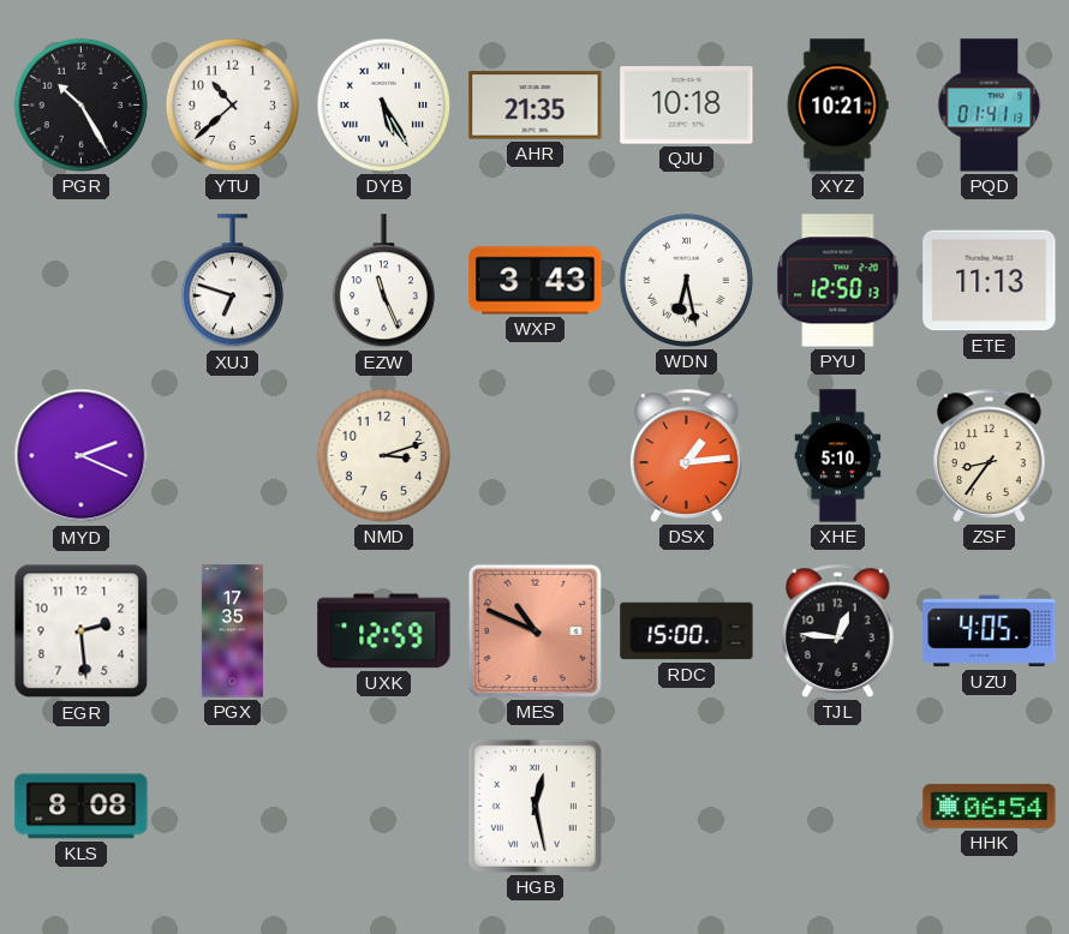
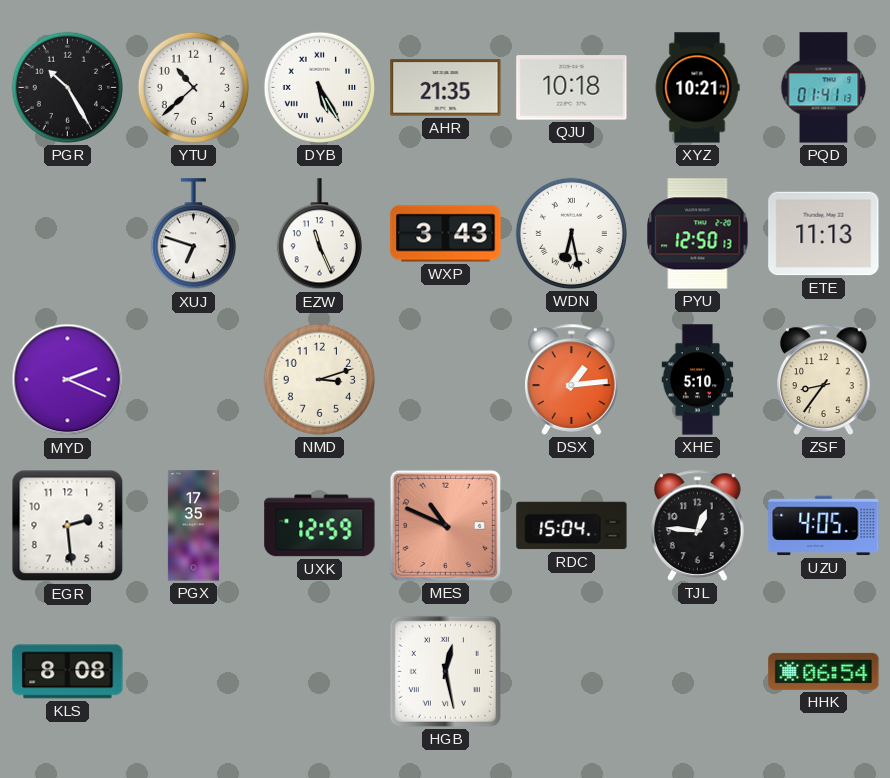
RDC: 15:00 -> 15:04 (572, 526)
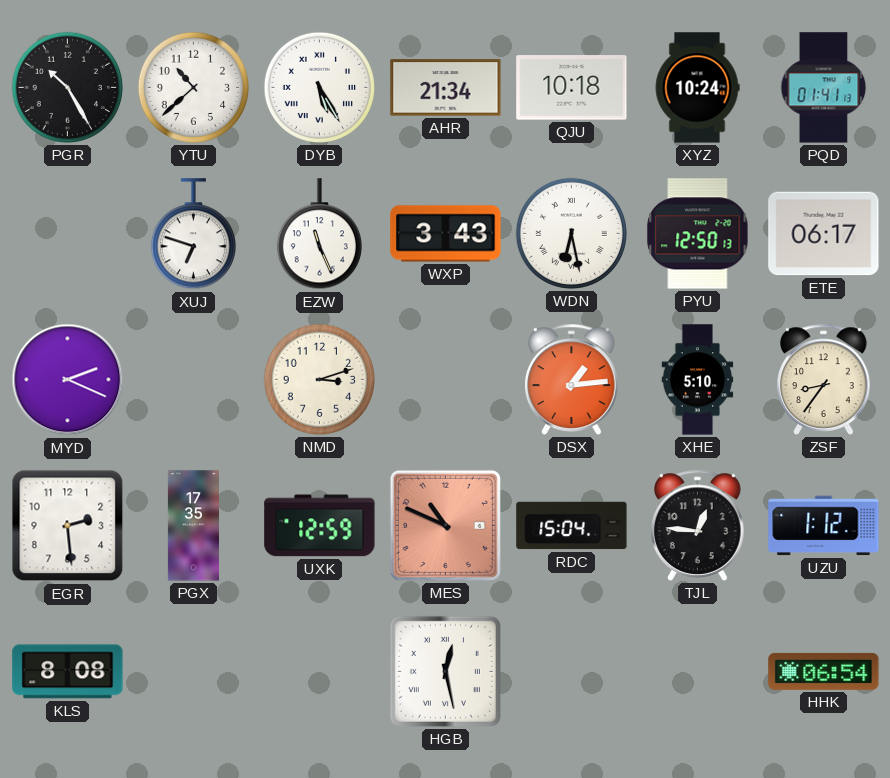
AHR: 21:35 -> 21:34 (446, 88)
XYZ: 10:21 -> 10:24 (697, 88)
ETE: 11:13 -> 06:17 (824, 234)
UZU: 4:05 -> 1:12 (824, 526)
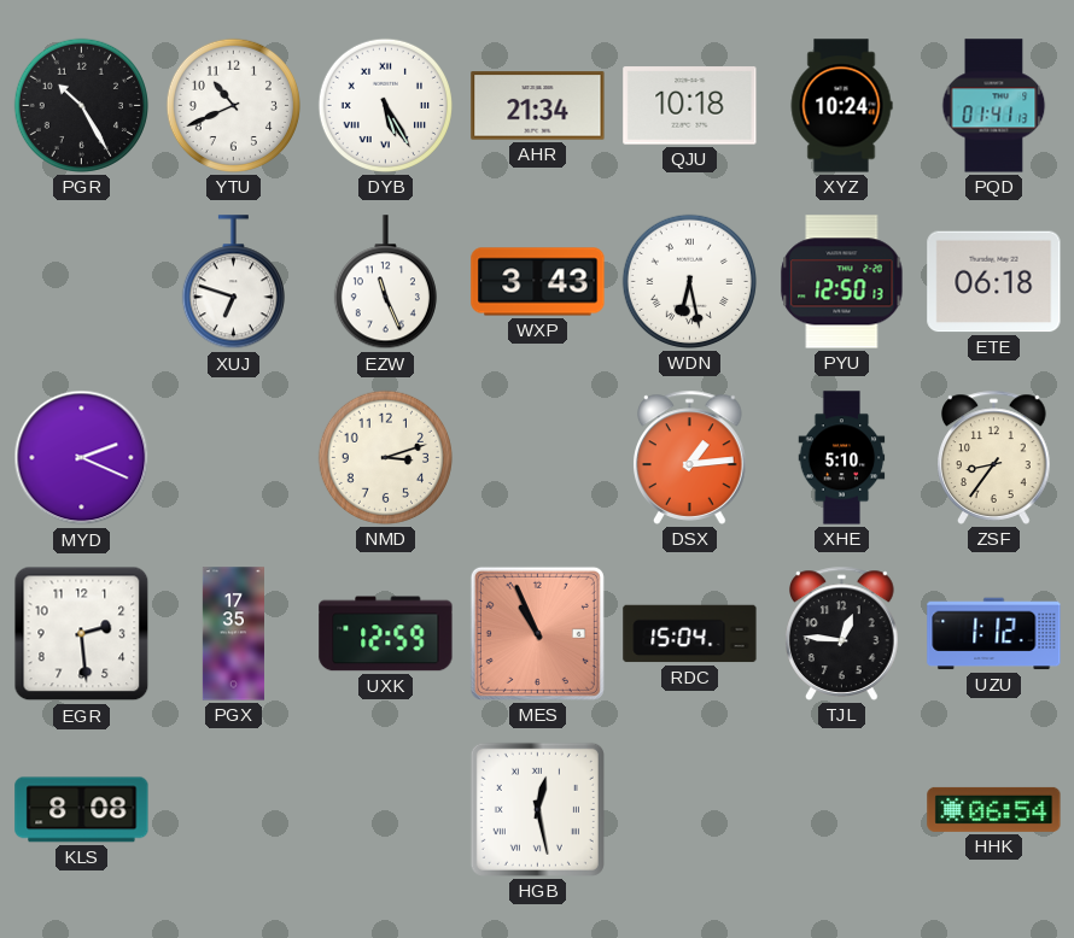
YTU: 10:38 -> 10:41 (233, 105)
ETE: 06:17 -> 06:18 (994, 282)
MES: 10:49 -> 10:56 (537, 633)
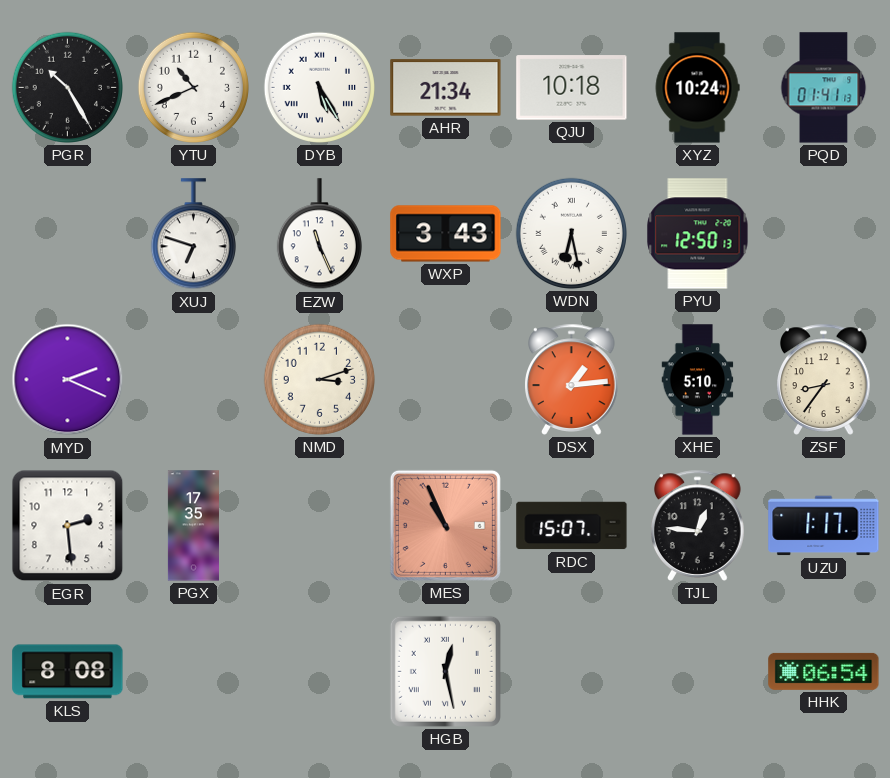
ETE: 06:18 -> none (994, 282)
UXK: 12:59 -> none (386, 634)
RDC: 15:04 -> 15:07 (572, 526)
UZU: 1:12 -> 1:17 (824, 526)
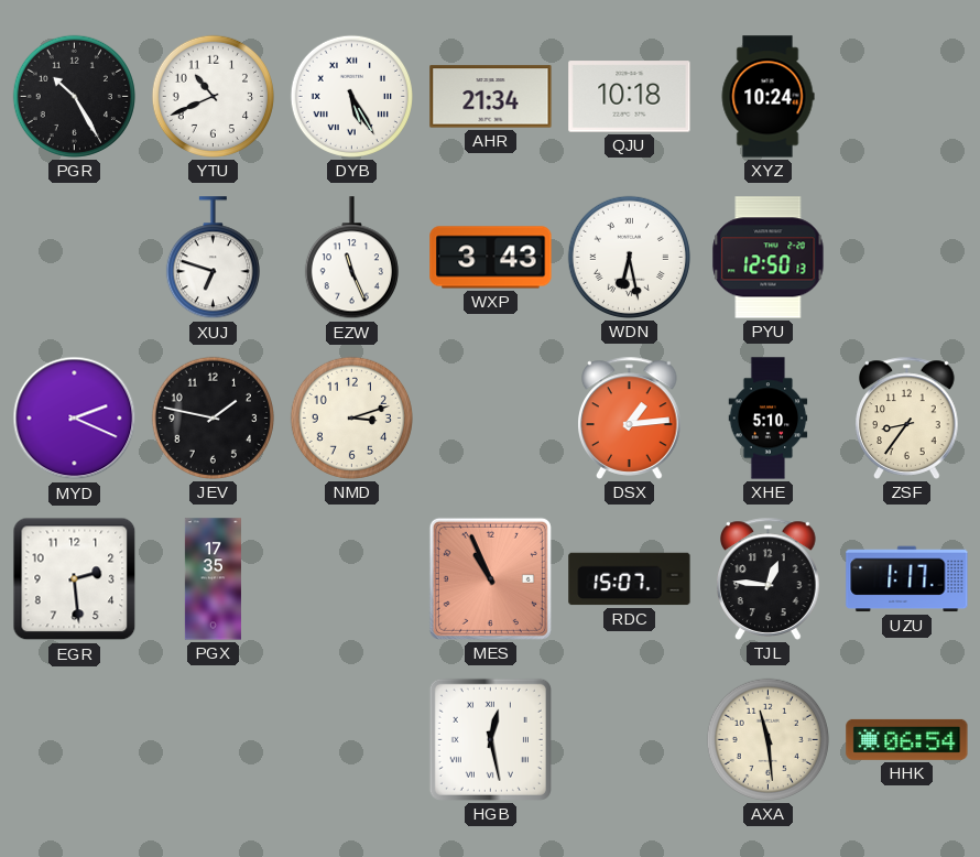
PQD: 01:41 -> none (824, 88)
JEV: none -> 1:47 (213, 417)
KLS: 8:08 -> none (68, 672)
AXA: none -> 11:29 (767, 739)
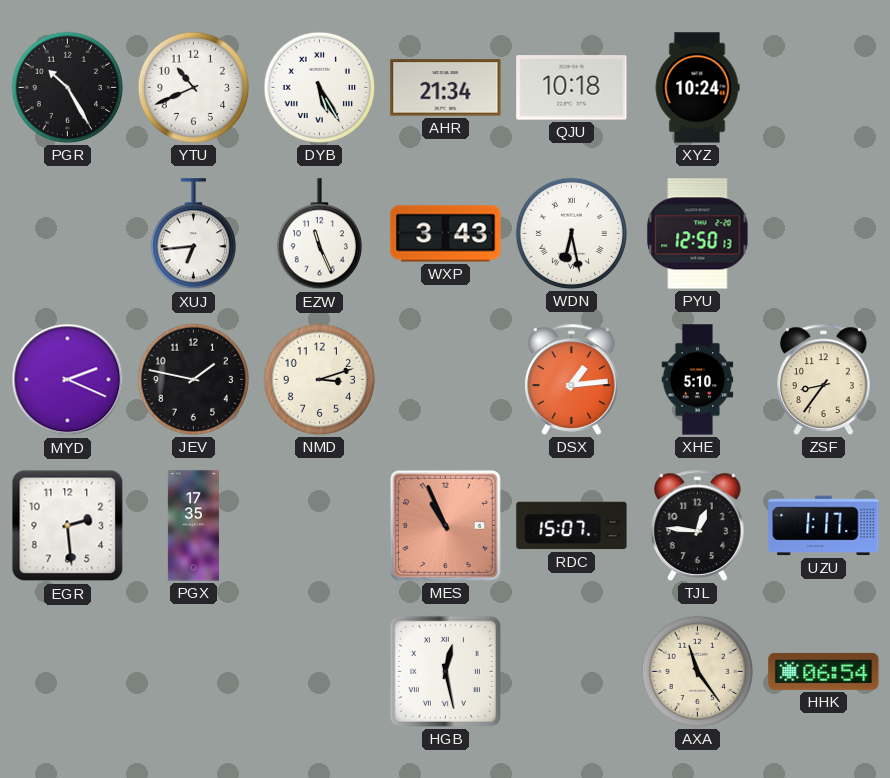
XUJ: 6:48 -> 6:44 (193, 234)
AXA: 11:29 -> 11:24 (697, 671)
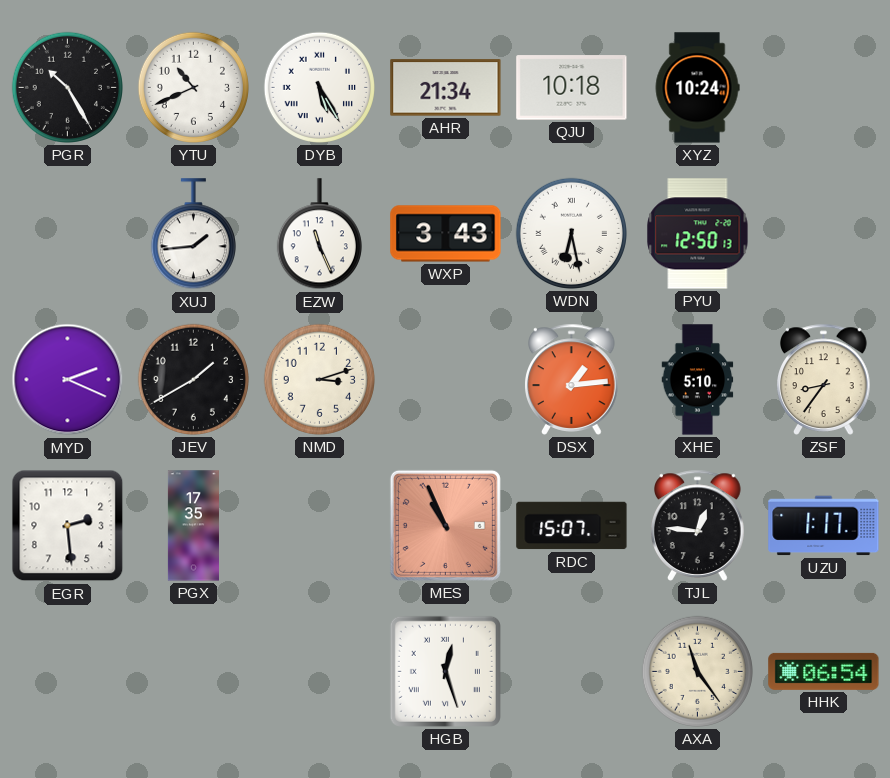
XUJ: 6:44 -> 1:44 (193, 234)
JEV: 1:47 -> 1:40 (193, 379)
HGB: 12:28 -> 12:27 (445, 671)
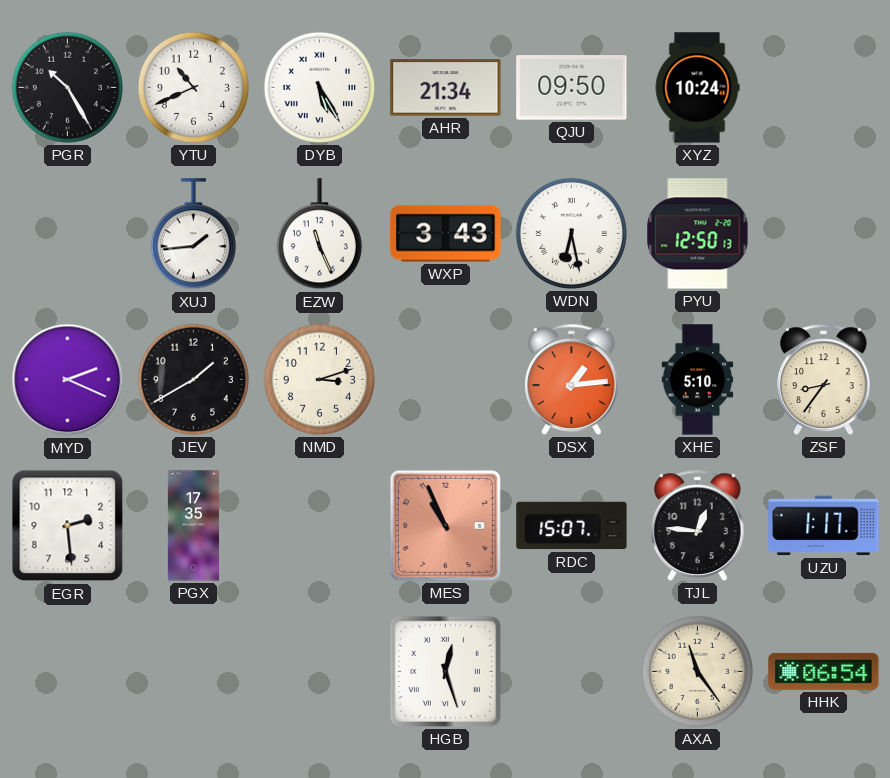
QJU: 10:18 -> 09:50 (572, 88)
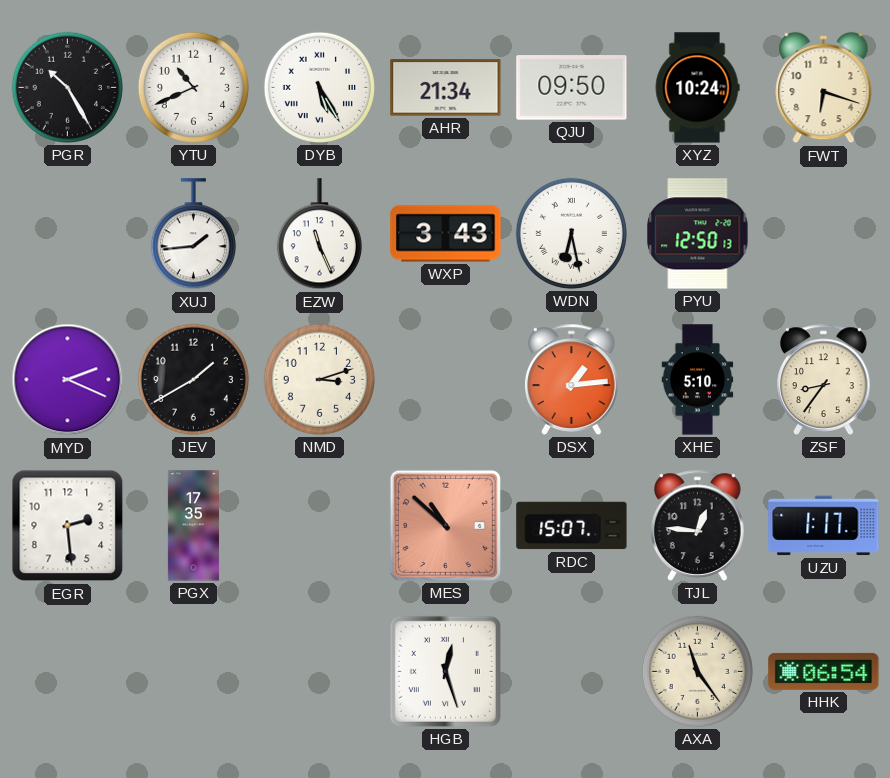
FWT: none -> 6:18 (824, 88)
MES: 10:56 -> 10:52 (445, 525)
